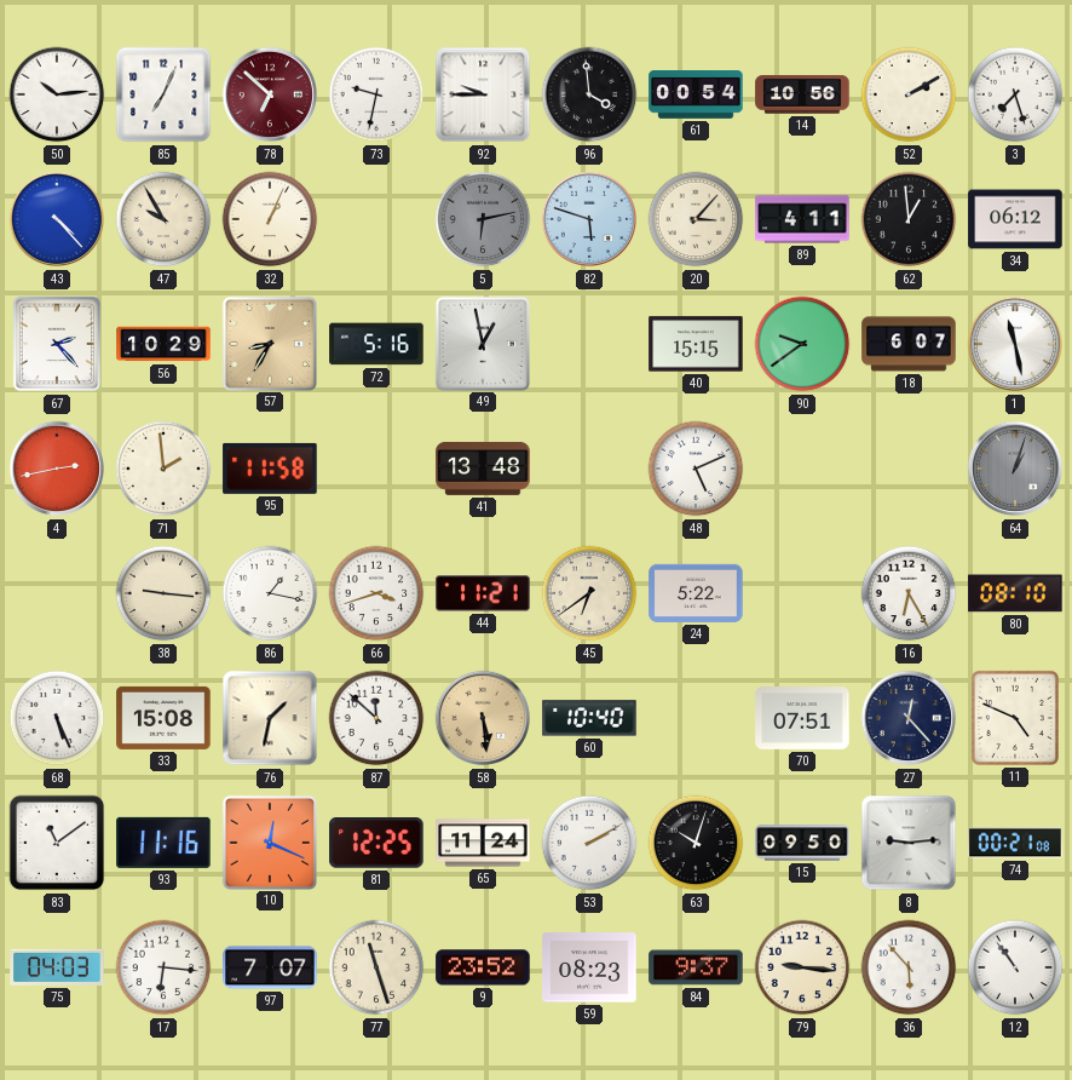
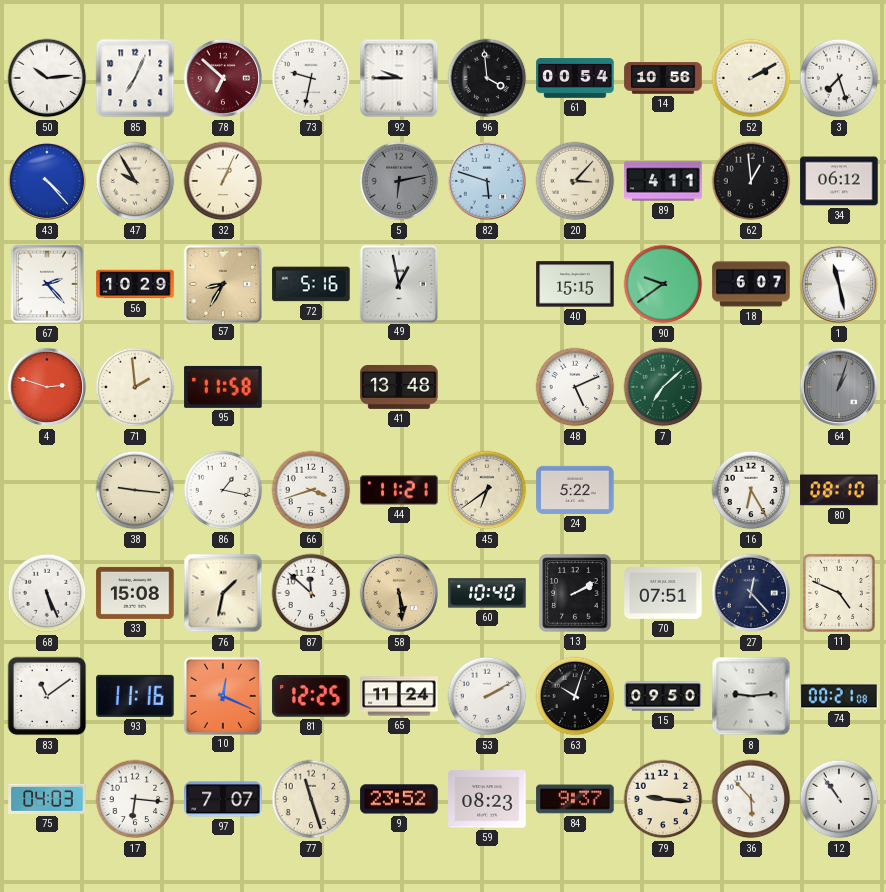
4: 2:43 -> 2:48 (47, 387)
7: none -> 7:08 (663, 387)
13: none -> 2:10 (575, 593)
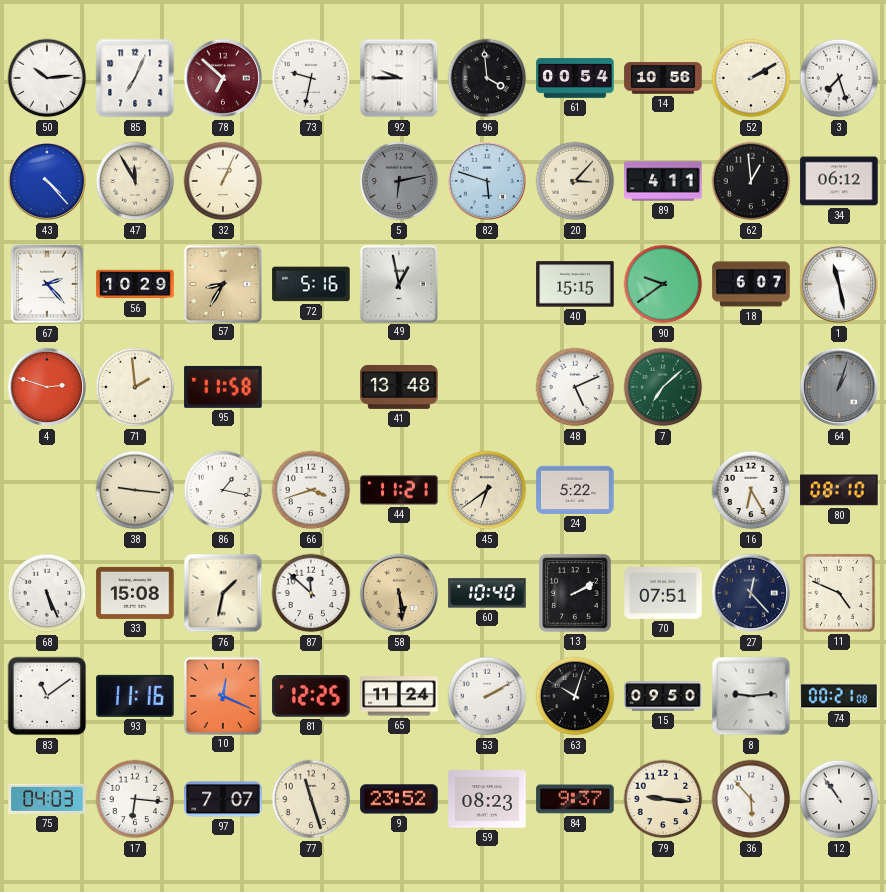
47: 9:55 -> 11:55 (135, 181)
